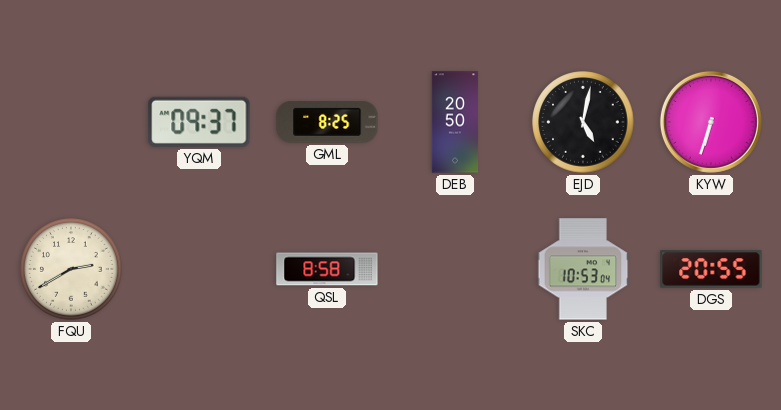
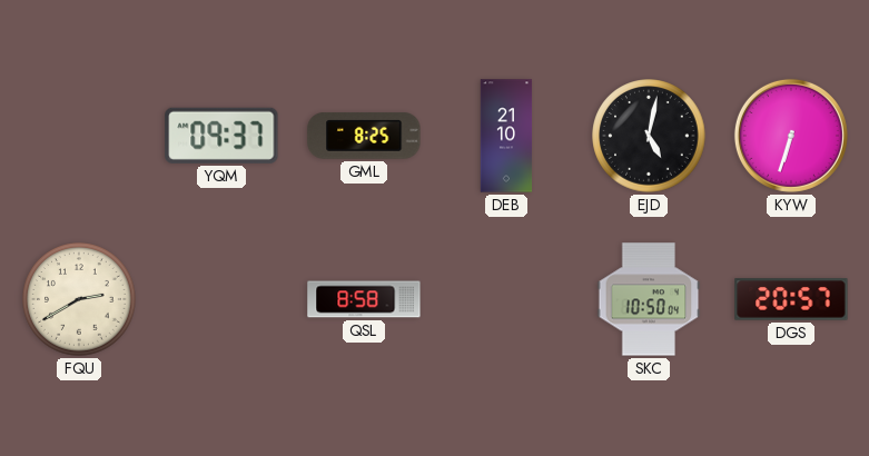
DEB: 20:50 -> 21:10 (506, 136)
SKC: 10:53 -> 10:50 (649, 299)
DGS: 20:55 -> 20:57 (791, 299)
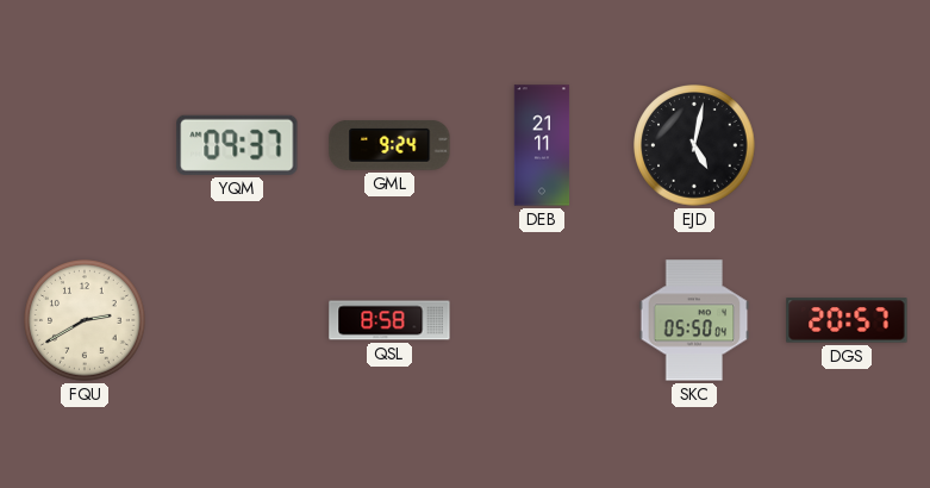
GML: 8:25 -> 9:24 (389, 146)
DEB: 21:10 -> 21:11 (542, 145)
KYW: 6:33 -> none (791, 136)
SKC: 10:50 -> 05:50 (694, 320)
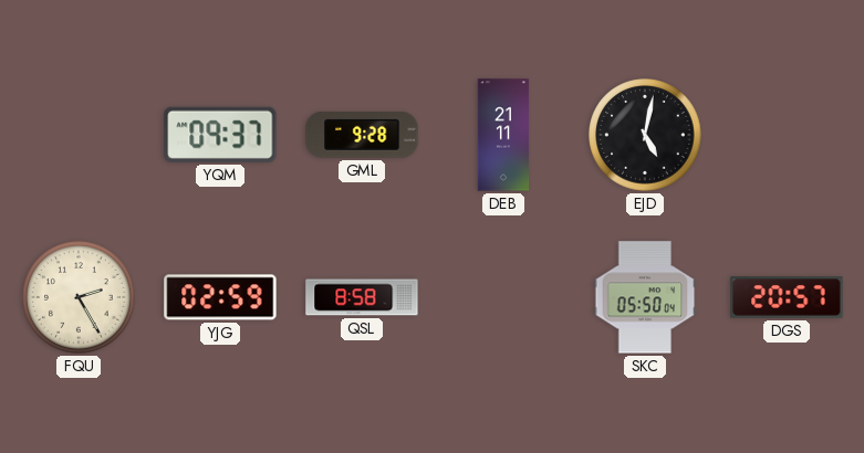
GML: 9:24 -> 9:28 (362, 136)
FQU: 2:40 -> 2:25 (79, 297)
YJG: none -> 02:59 (220, 297)
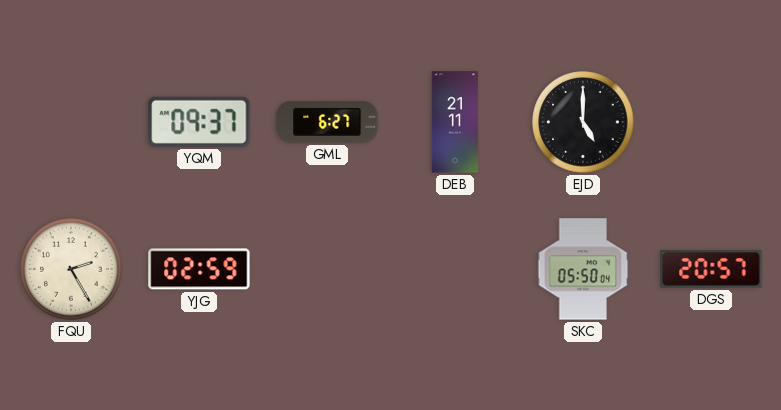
GML: 9:28 -> 6:27 (327, 123)
EJD: 5:02 -> 5:00 (583, 122)
QSL: 8:58 -> none (362, 297)
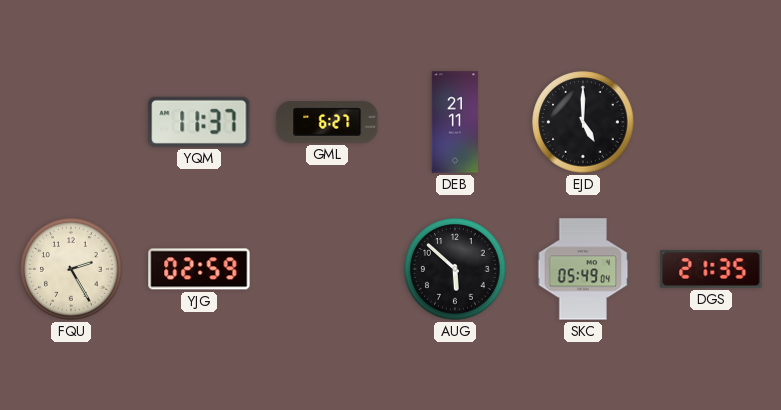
YQM: 09:37 -> 11:37 (199, 122)
AUG: none -> 5:52 (455, 269)
SKC: 05:50 -> 05:49 (583, 269)
DGS: 20:57 -> 21:35 (711, 269)
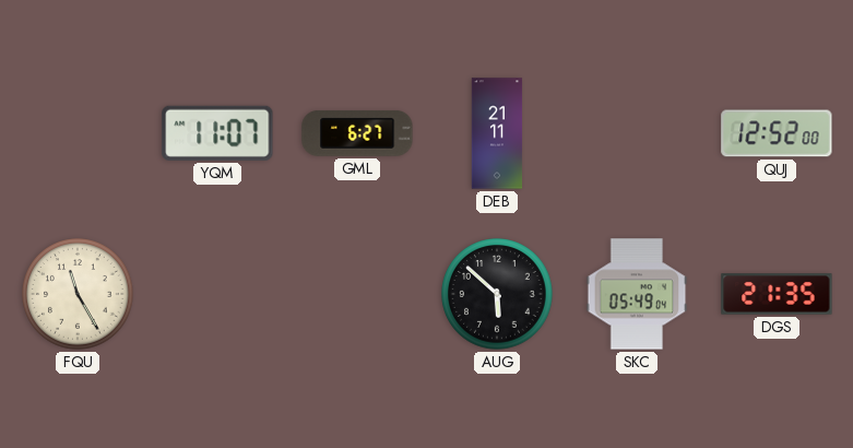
YQM: 11:37 -> 11:07 (217, 133)
EJD: 5:00 -> none (583, 122)
QUJ: none -> 12:52 (777, 133)
FQU: 2:25 -> 11:25 (78, 294)
YJG: 02:59 -> none (199, 269)
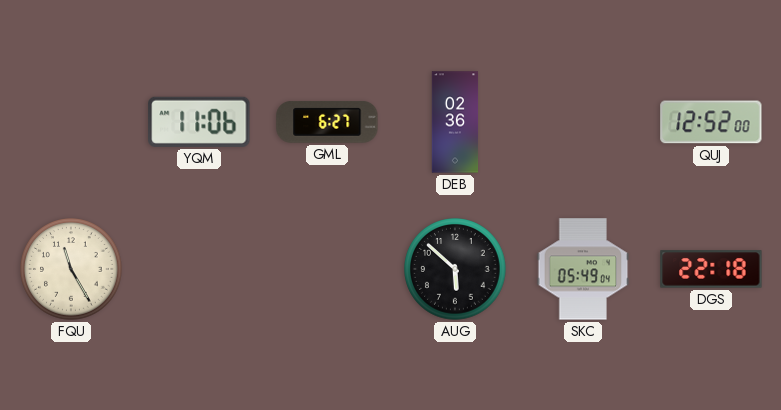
YQM: 11:07 -> 11:06 (199, 122)
DEB: 21:11 -> 02:36 (455, 122)
DGS: 21:35 -> 22:18 (711, 269)
